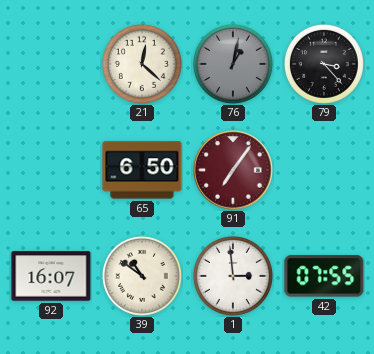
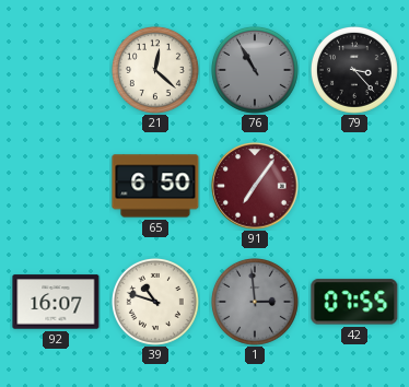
76: 1:02 -> 10:55 (255, 70)
39: 10:51 -> 10:48 (155, 302)
1 dial: white -> grey (255, 302)
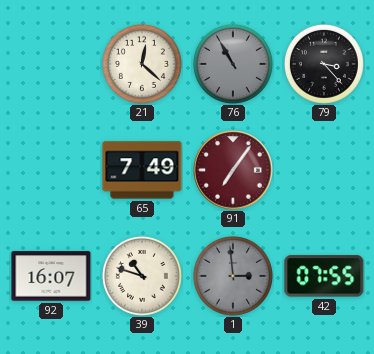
65: 6:50 -> 7:49 (142, 170)
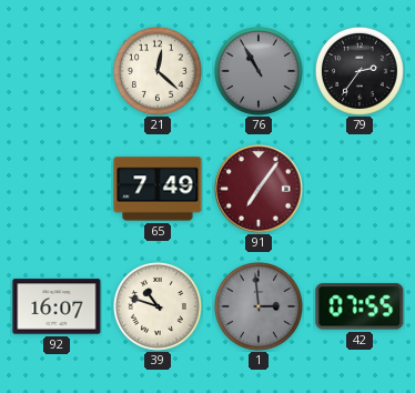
79: 3:23 -> 2:36 (360, 71)
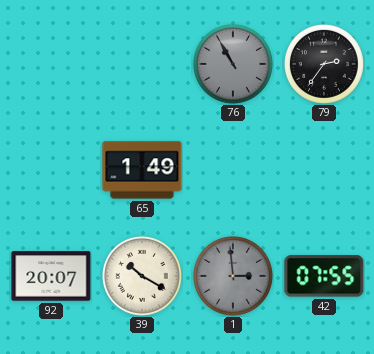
21: 12:22 -> none (158, 71)
65: 7:49 -> 1:49 (142, 170)
91: 7:06 -> none (259, 189)
92: 16:07 -> 20:07 (51, 276)
39: 10:48 -> 10:20 (142, 276)
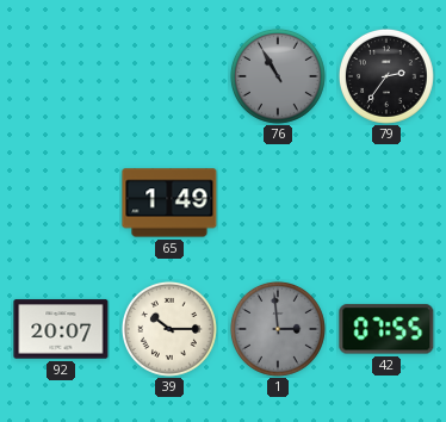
39: 10:20 -> 10:15 (169, 329)
